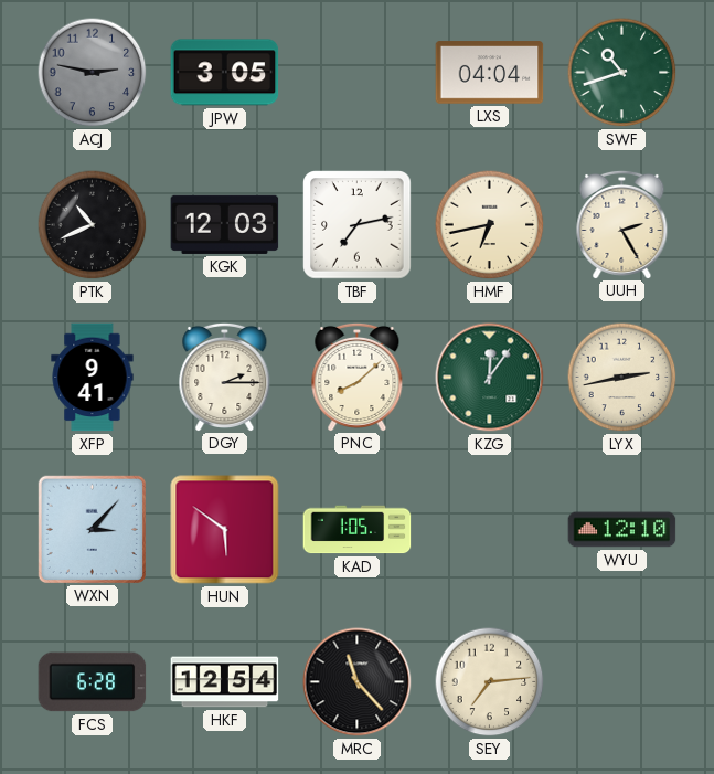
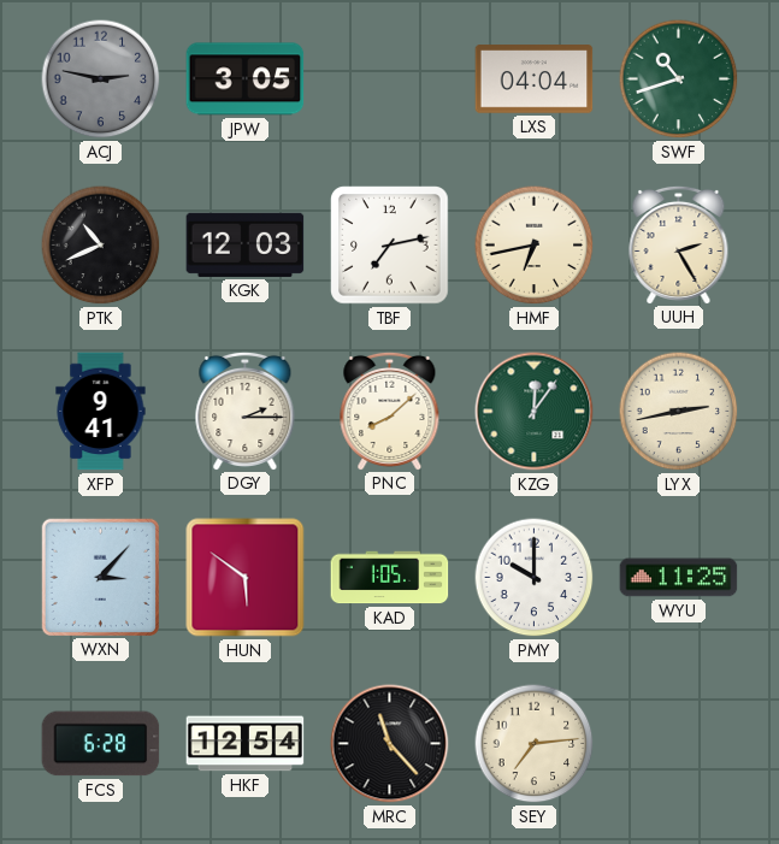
PMY: none -> 10:00 (535, 578)
WYU: 12:10 -> 11:25 (679, 578)
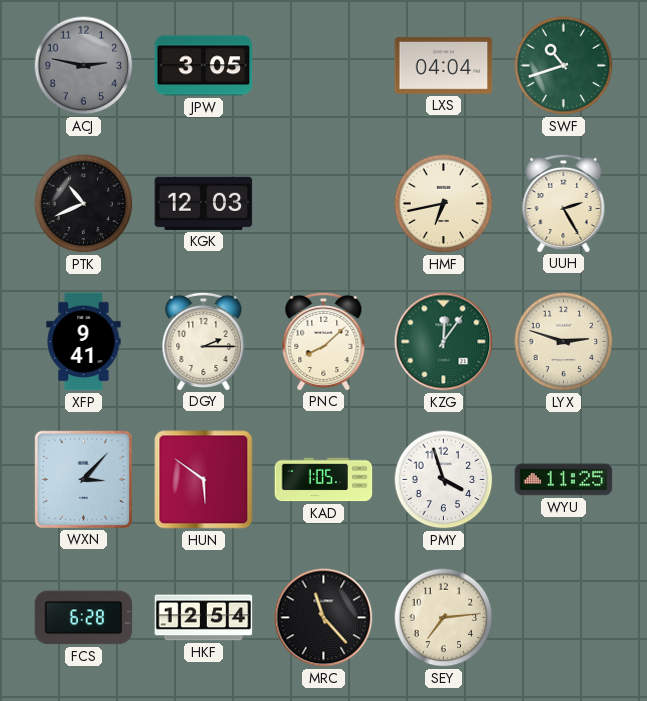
TBF: 7:13 -> none (390, 246)
LYX: 2:43 -> 2:48 (564, 342)
PMY: 10:00 -> 3:57 (444, 480)
